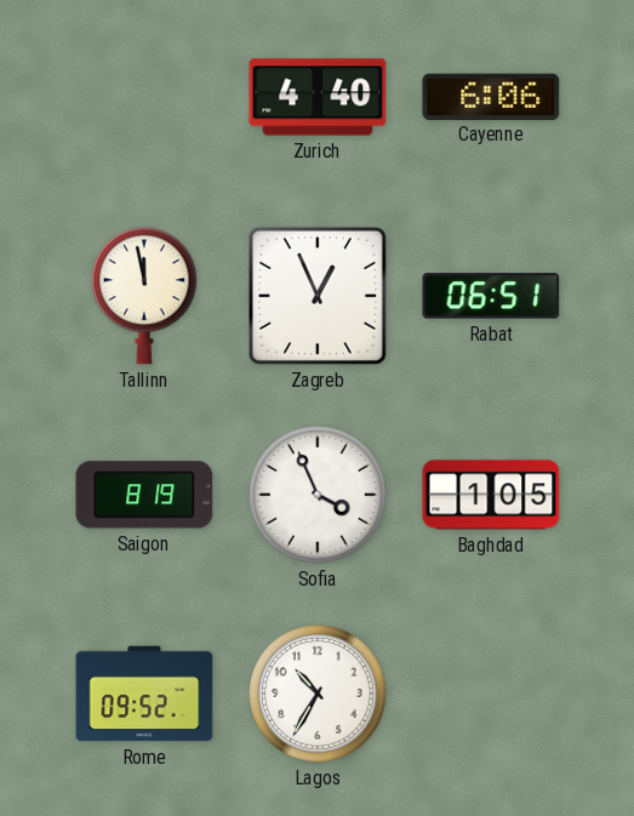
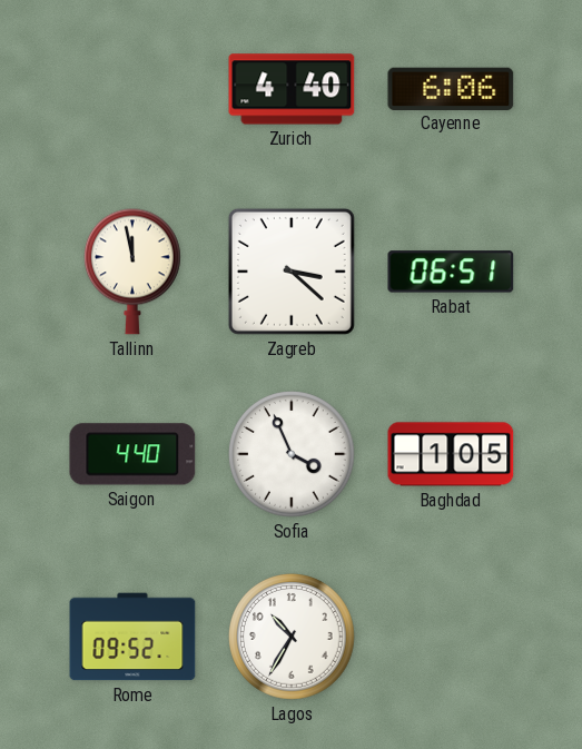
Zagreb: 12:56 -> 3:22 (292, 272)
Saigon: 8:19 -> 4:40 (132, 454)
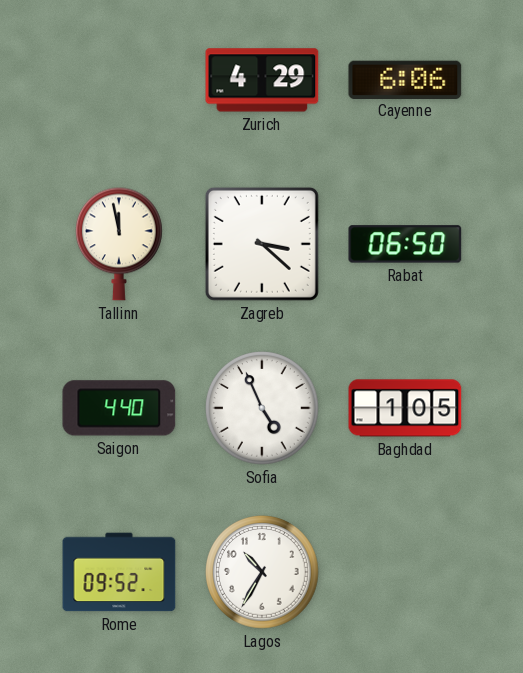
Zurich: 4:40 -> 4:29 (262, 80)
Rabat: 06:51 -> 06:50 (405, 244)
Sofia: 3:56 -> 4:56 (262, 408)
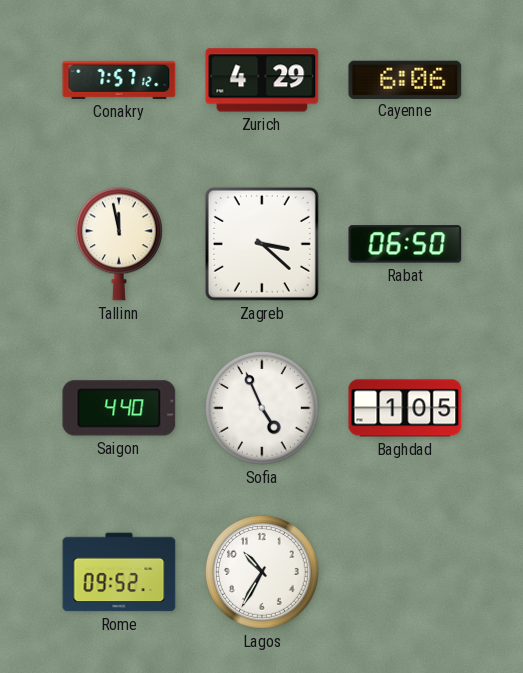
Conakry: none -> 7:57 (119, 80)
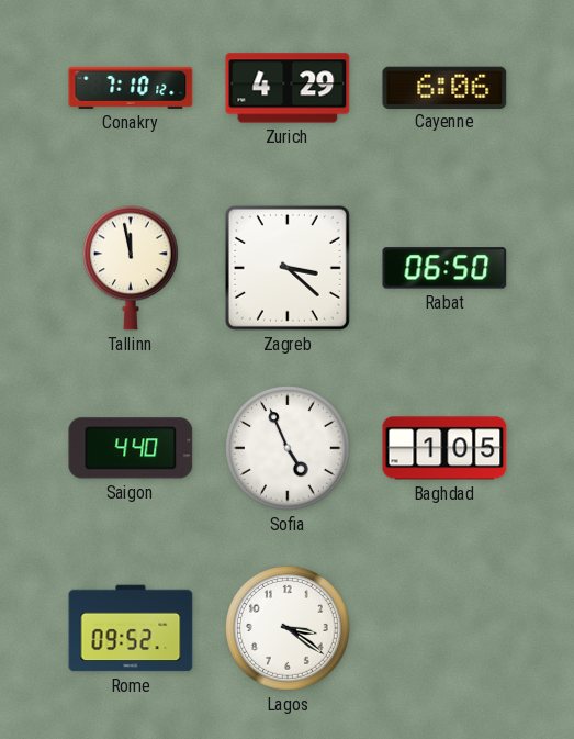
Conakry: 7:57 -> 7:10 (131, 88)
Lagos: 10:35 -> 3:21 (288, 628)
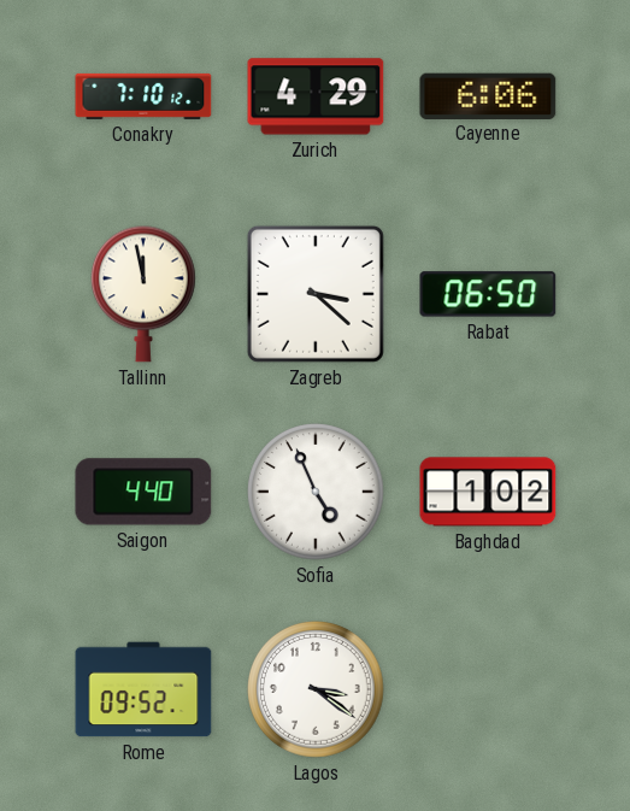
Baghdad: 1:05 -> 1:02 (488, 492)
